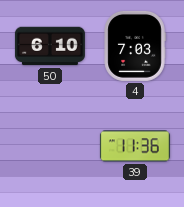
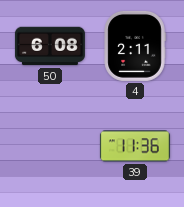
50: 6:10 -> 6:08 (50, 46)
4: 7:03 -> 2:11 (135, 46)
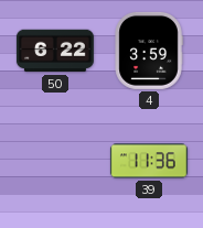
50: 6:08 -> 6:22 (55, 51)
4: 2:11 -> 3:59 (149, 51)
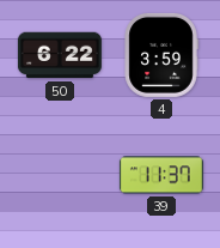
39: 11:36 -> 11:37 (161, 175)
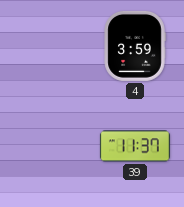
50: 6:22 -> none (60, 55)
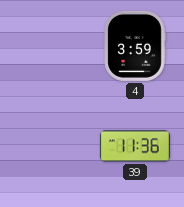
39: 11:37 -> 11:36 (135, 146)
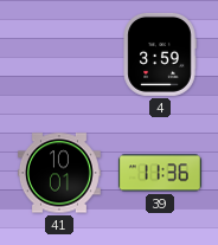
41: none -> 10:01 (59, 173)
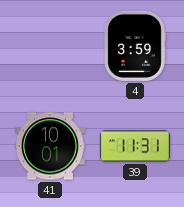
39: 11:36 -> 11:31 (135, 146)
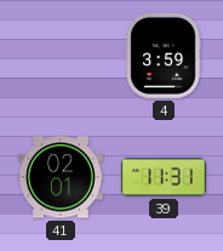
41: 10:01 -> 02:01 (61, 177)
